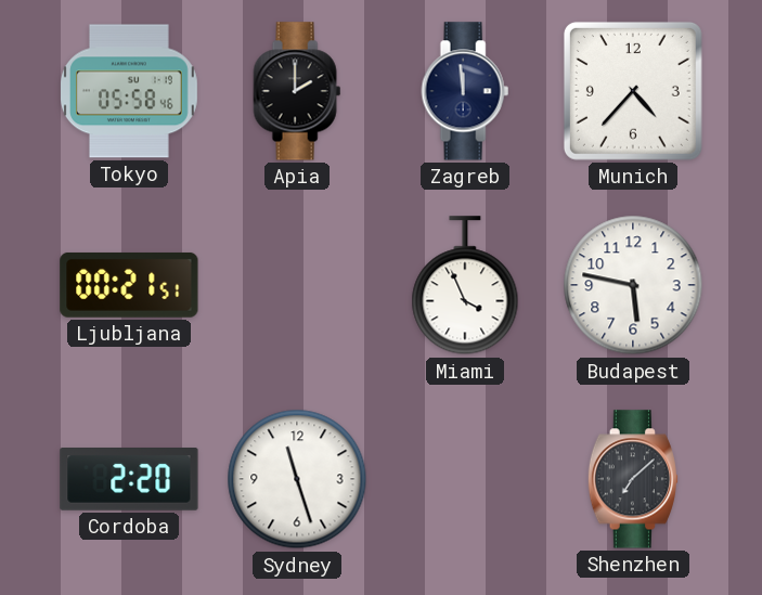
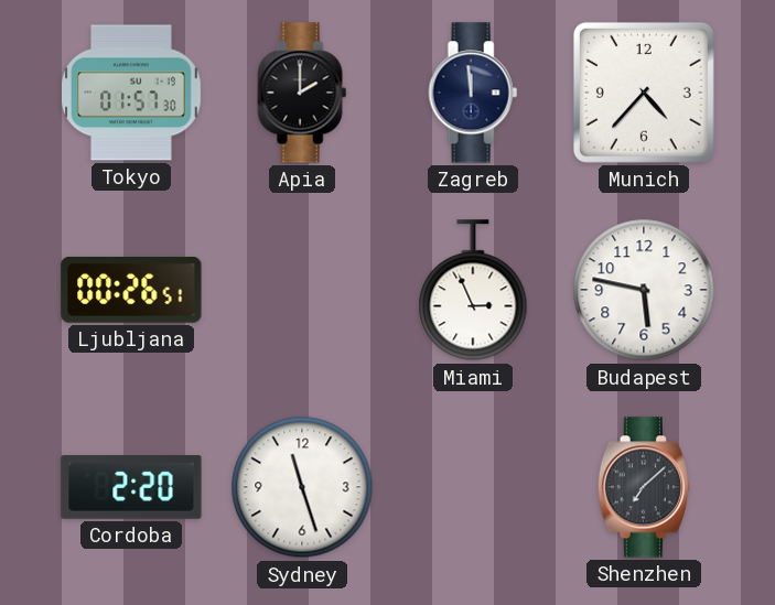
Tokyo: 05:58 -> 01:57 (132, 93)
Ljubljana: 00:21 -> 00:26 (131, 290)
Miami: 3:56 -> 2:56 (473, 291)
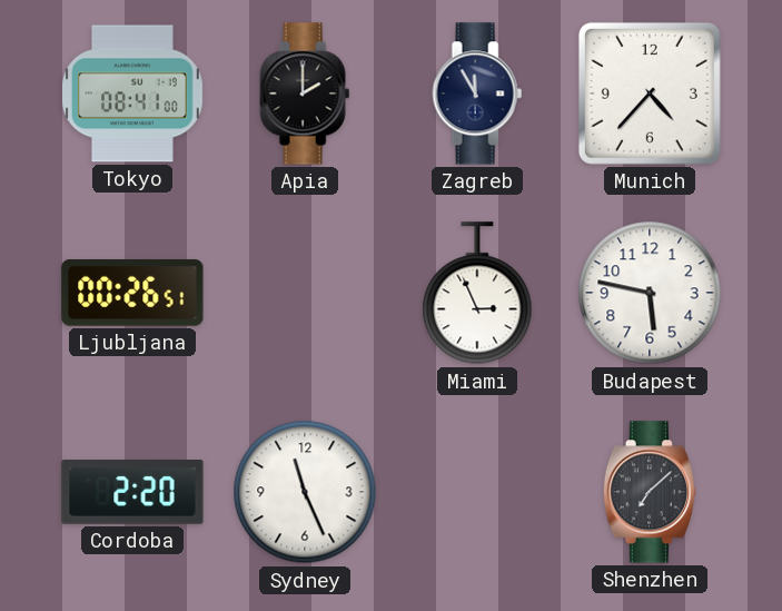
Tokyo: 01:57 -> 08:41 (133, 93)
Zagreb: 11:59 -> 11:55 (477, 93)
Sydney: 11:27 -> 11:26 (305, 492)
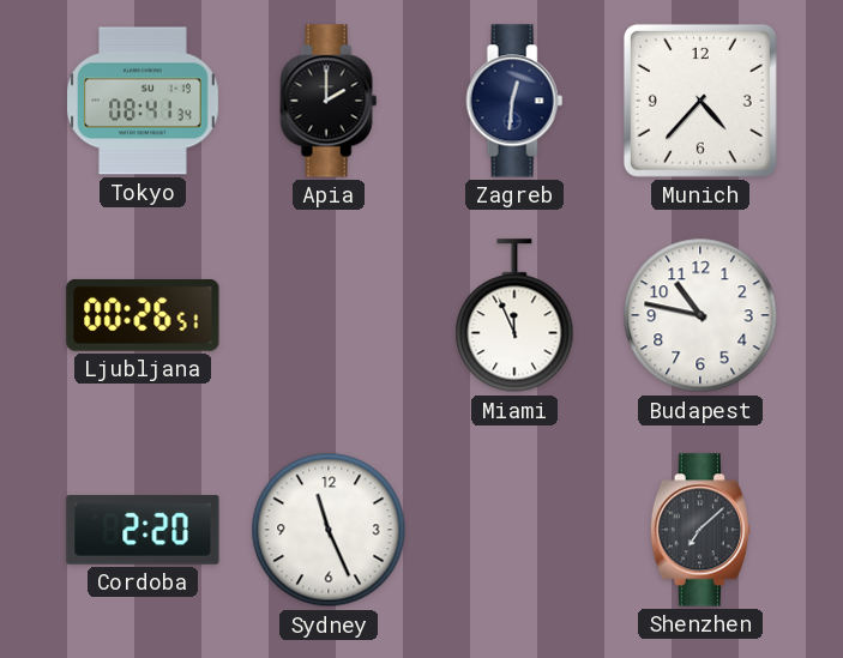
Tokyo: 08:41:00 -> 08:41:34 (144, 101)
Zagreb: 11:55 -> 12:31 (514, 101)
Miami: 2:56 -> 11:56 (514, 316)
Budapest: 5:47 -> 10:47 (700, 315)
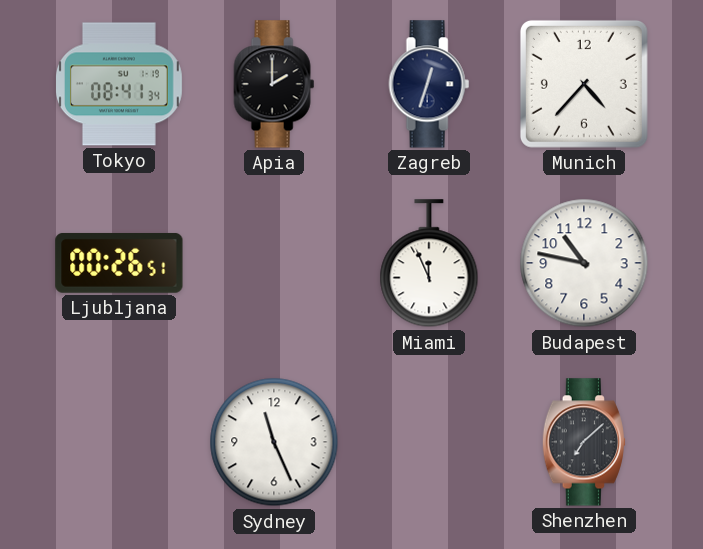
Zagreb: 12:31 -> 12:33 (429, 84)
Cordoba: 2:20 -> none (143, 531)
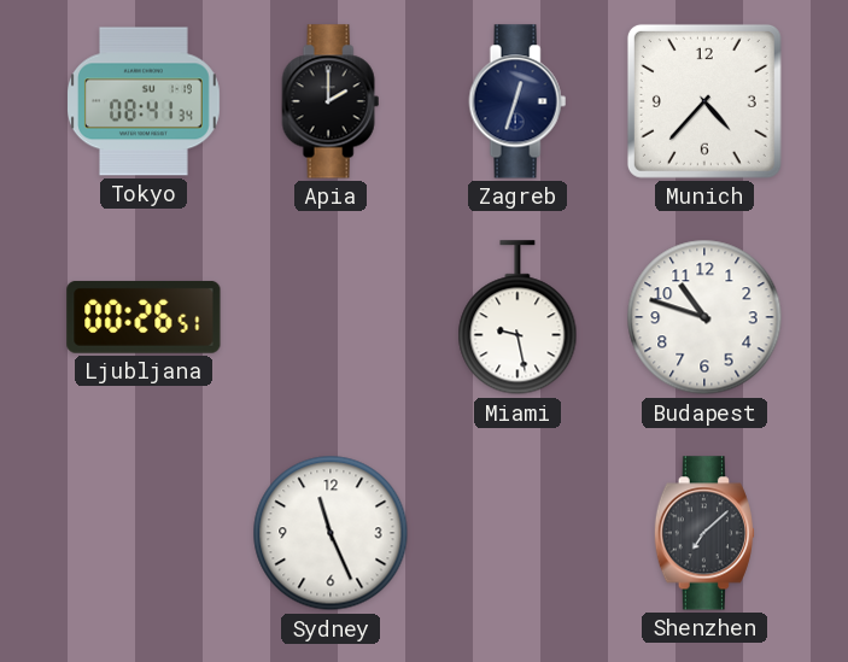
Miami: 11:56 -> 9:28 (517, 318)
Budapest: 10:47 -> 10:48 (704, 317)
